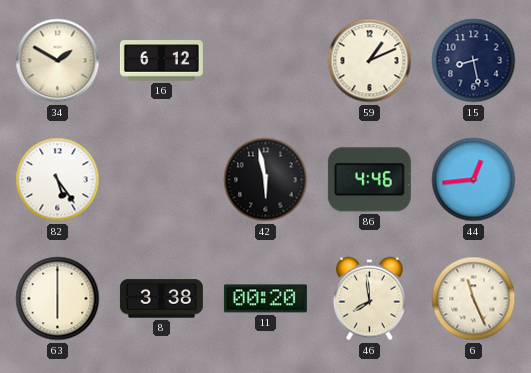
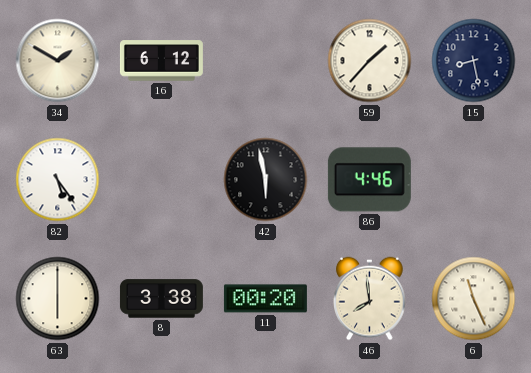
59: 1:11 -> 1:37 (370, 61)
44: 12:44 -> none (474, 180)
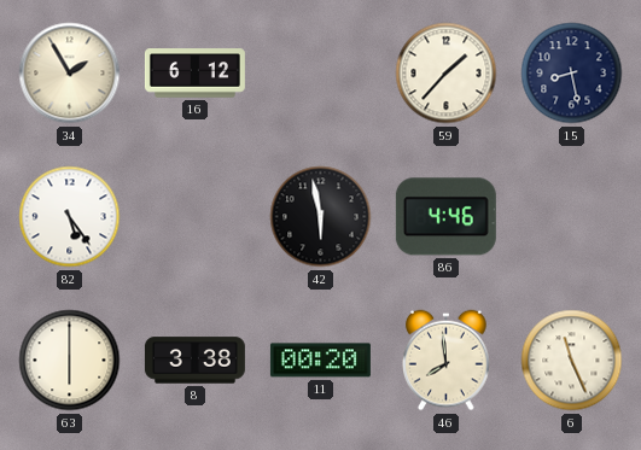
34: 1:50 -> 1:55 (70, 74)
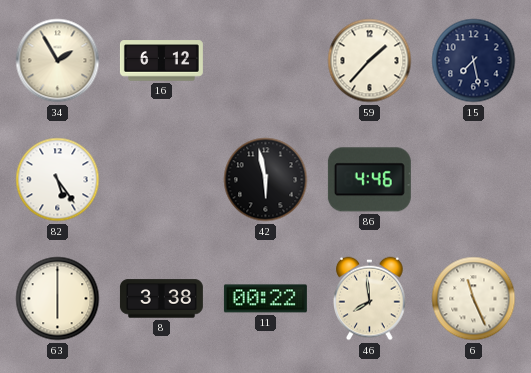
15: 8:28 -> 7:28 (474, 61)
11: 00:20 -> 00:22 (265, 299)
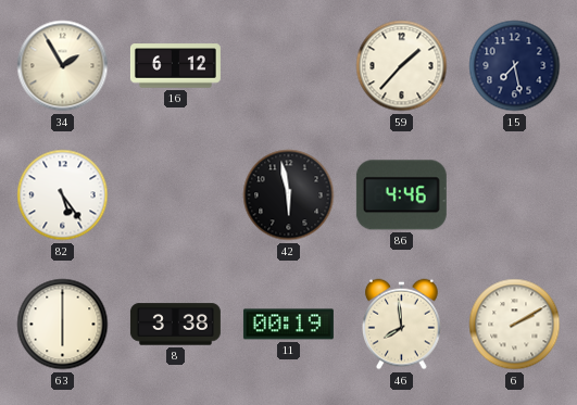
11: 00:22 -> 00:19 (288, 325)
6: 11:26 -> 2:10 (515, 325)
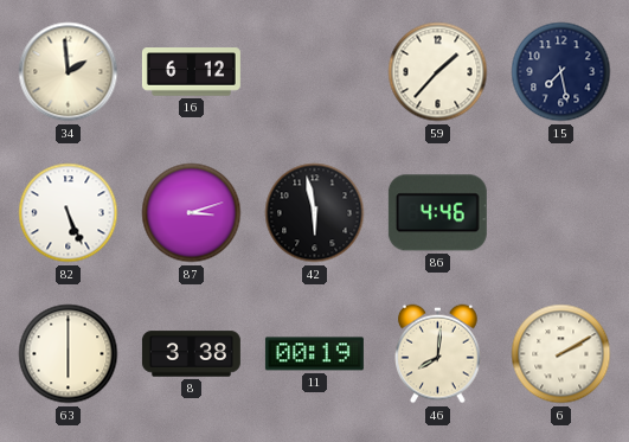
34: 1:55 -> 1:59 (69, 72)
82: 5:24 -> 5:26 (69, 213)
87: none -> 3:12 (192, 213)
46: 7:59 -> 8:01 (438, 354)
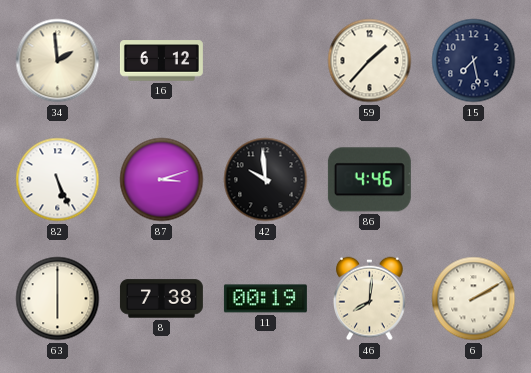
42: 5:58 -> 9:59 (266, 180)
8: 3:38 -> 7:38 (161, 299)
